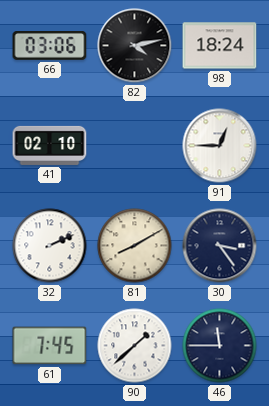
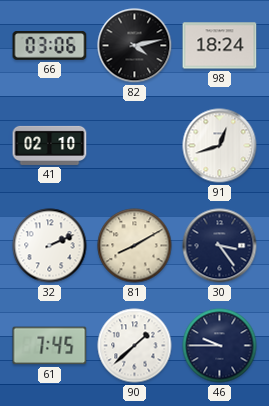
91: 12:45 -> 12:42 (220, 146)
46: 11:45 -> 9:45 (220, 346)
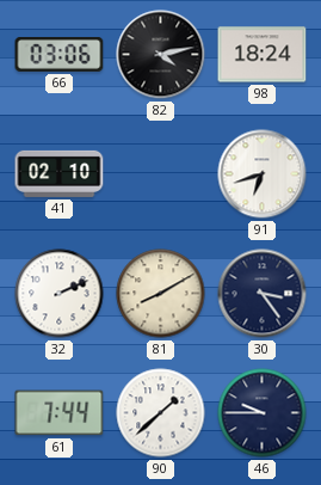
91: 12:42 -> 6:42 (263, 174)
61: 7:45 -> 7:44 (60, 413)
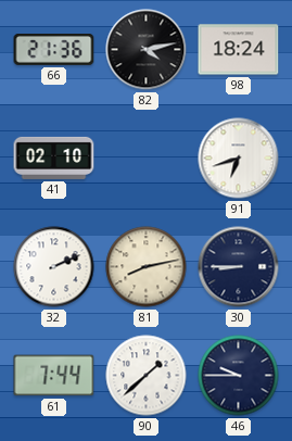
66: 03:06 -> 21:36 (54, 50)
81: 8:10 -> 8:13 (147, 267)
30: 3:24 -> 8:45 (239, 267)
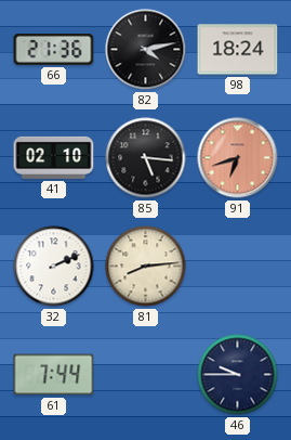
85: none -> 5:16 (146, 158)
91 dial: white -> salmon (238, 158)
81: 8:13 -> 8:14 (146, 267)
30: 8:45 -> none (239, 267)
90: 1:38 -> none (147, 376)
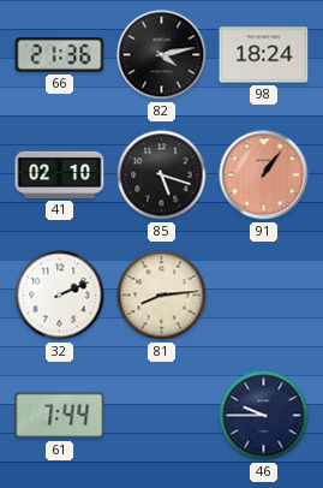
85: 5:16 -> 5:18 (162, 175)
91: 6:42 -> 1:06 (264, 175)
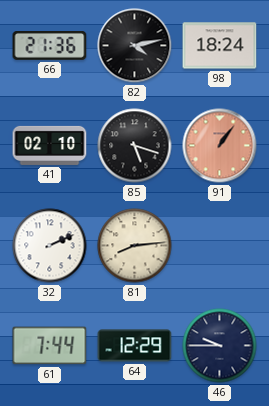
64: none -> 12:29 (135, 346)
